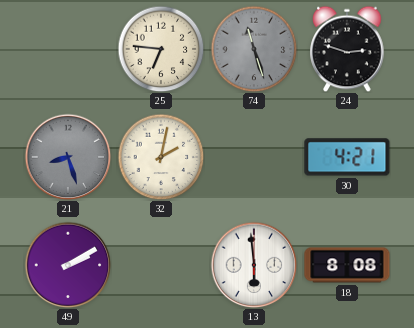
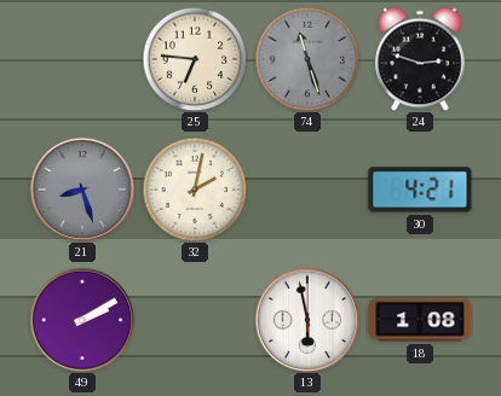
13: 5:59 -> 5:58 (307, 320)
18: 8:08 -> 1:08 (420, 320)
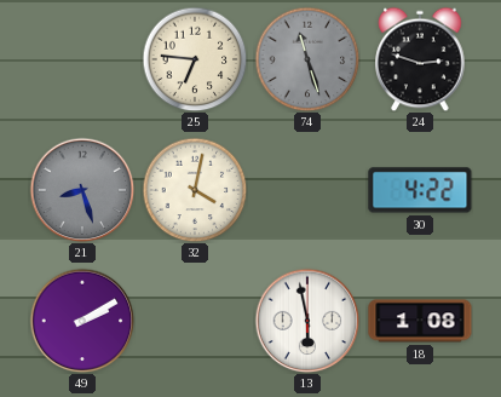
32: 2:02 -> 4:02 (195, 190)
30: 4:21 -> 4:22 (420, 190)
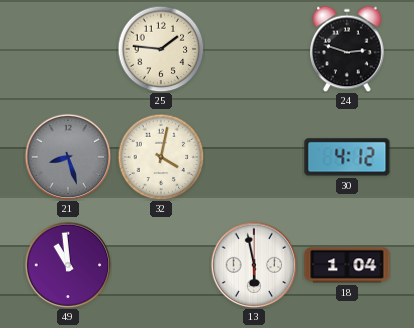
25: 6:46 -> 1:46 (161, 49)
74: 11:27 -> none (307, 59)
30: 4:22 -> 4:12 (347, 157)
49: 2:10 -> 10:59 (68, 265)
18: 1:08 -> 1:04 (347, 265)
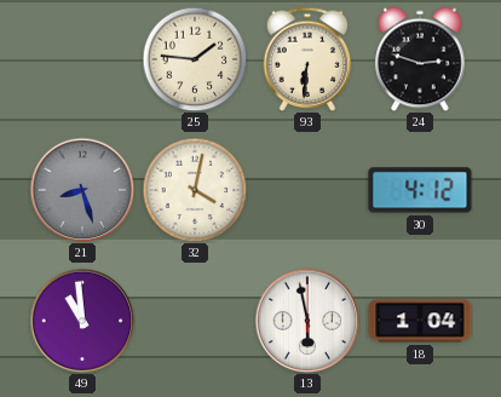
93: none -> 6:31 (307, 59)
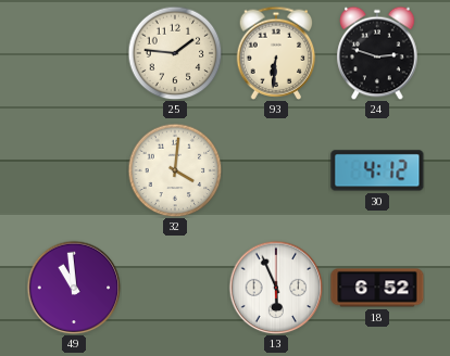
21: 8:27 -> none (82, 190)
32: 4:02 -> 4:01 (175, 170)
13: 5:58 -> 5:56 (276, 288)
18: 1:04 -> 6:52 (377, 288)
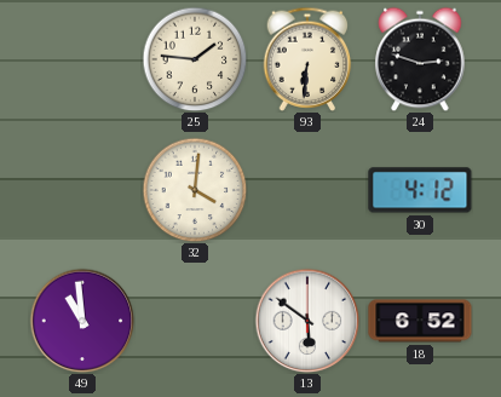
13: 5:56 -> 5:51 (307, 321)
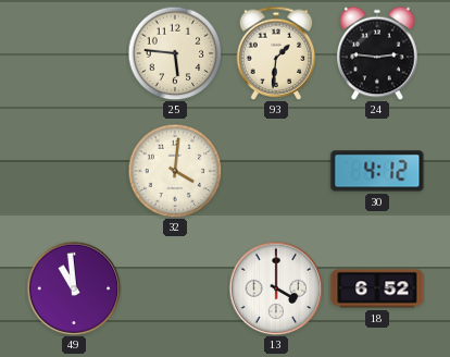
25: 1:46 -> 5:46 (175, 53)
93: 6:31 -> 1:31 (276, 53)
24: 2:48 -> 2:46 (377, 53)
13: 5:51 -> 4:00 (276, 288)
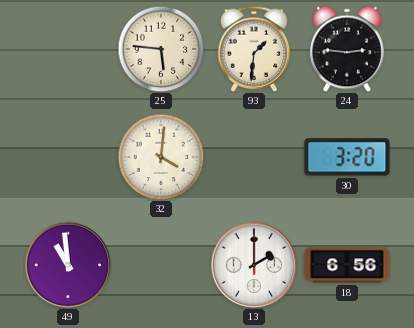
30: 4:12 -> 3:20 (347, 157)
13: 4:00 -> 2:00 (254, 265)
18: 6:52 -> 6:56 (347, 265)
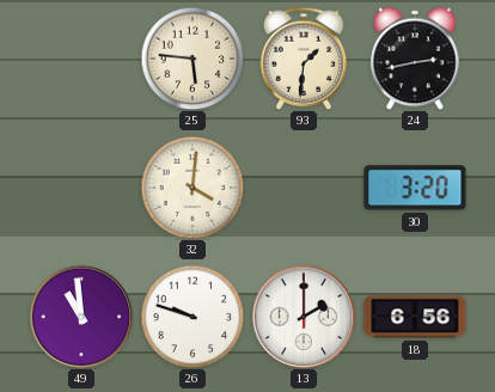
24: 2:46 -> 2:43 (415, 59)
26: none -> 9:48 (192, 317)
